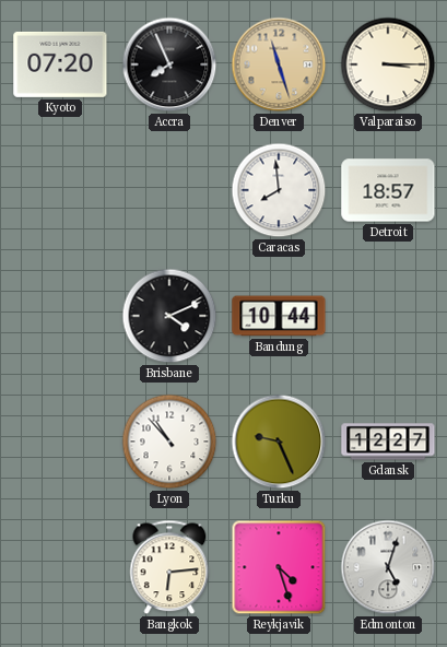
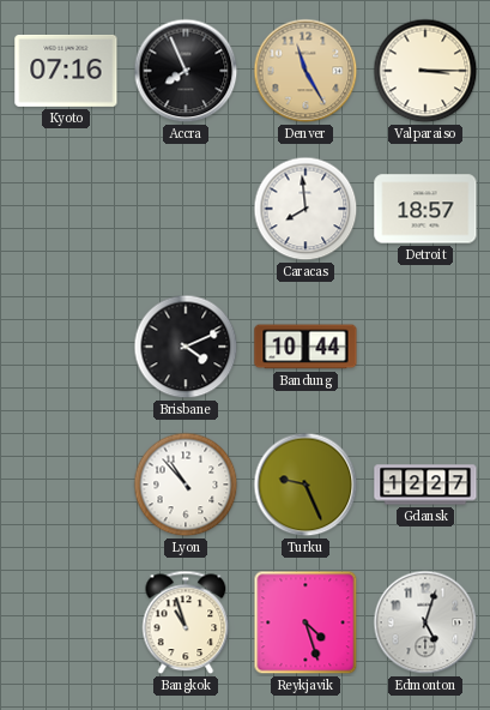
Kyoto: 07:20 -> 07:16 (66, 71)
Denver: 11:27 -> 11:25 (306, 71)
Bangkok: 6:14 -> 10:57 (186, 622)
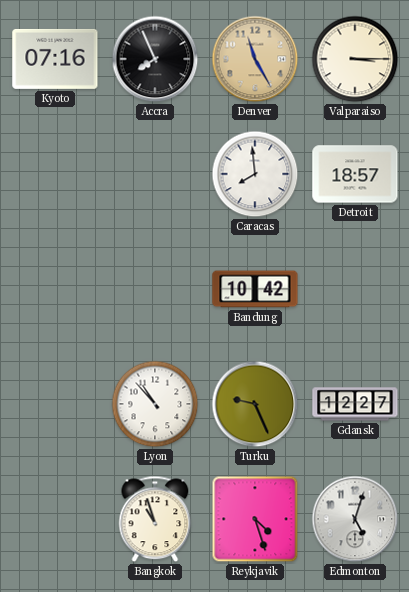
Brisbane: 4:11 -> none (186, 347)
Bandung: 10:44 -> 10:42 (255, 289)
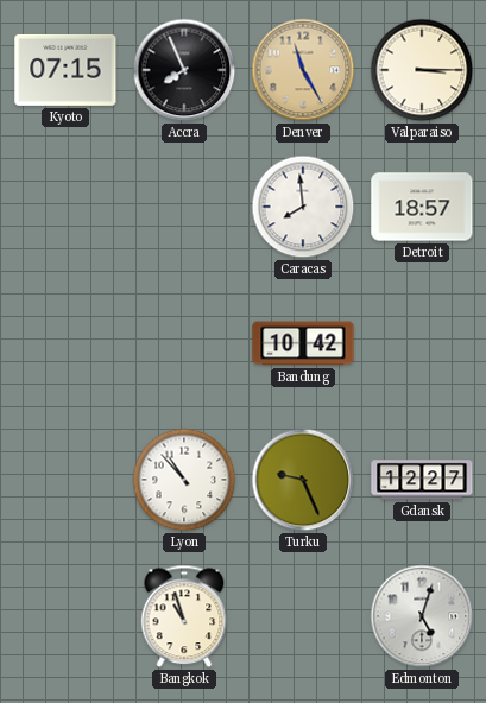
Kyoto: 07:16 -> 07:15 (65, 70)
Reykjavik: 4:27 -> none (255, 519)
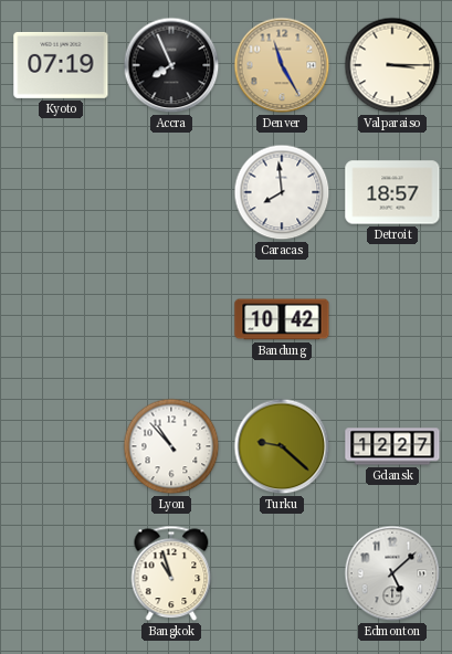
Kyoto: 07:15 -> 07:19 (61, 65)
Turku: 9:26 -> 9:22 (282, 446)
Edmonton: 5:03 -> 5:08 (392, 573)
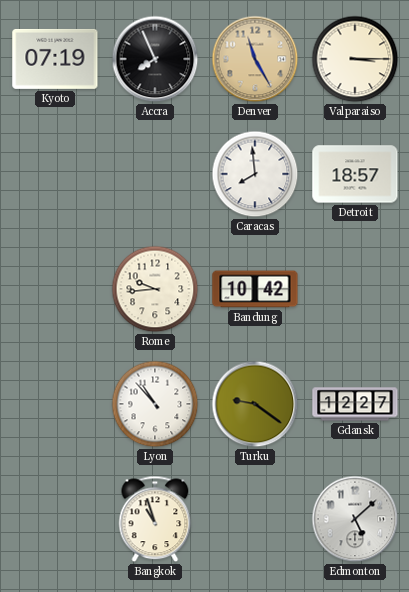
Rome: none -> 9:44 (155, 289)
Turku: 9:22 -> 9:21 (255, 404)
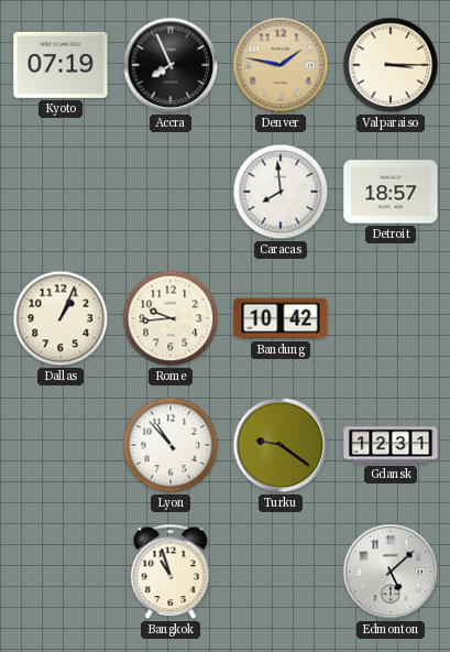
Denver: 11:25 -> 1:47 (281, 65)
Dallas: none -> 1:04 (61, 318)
Gdansk: 12:27 -> 12:31 (391, 445)
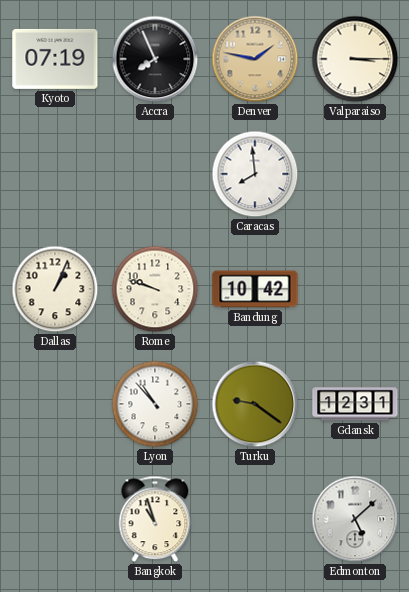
Detroit: 18:57 -> none (391, 192)
Rome: 9:44 -> 9:48 (155, 289)
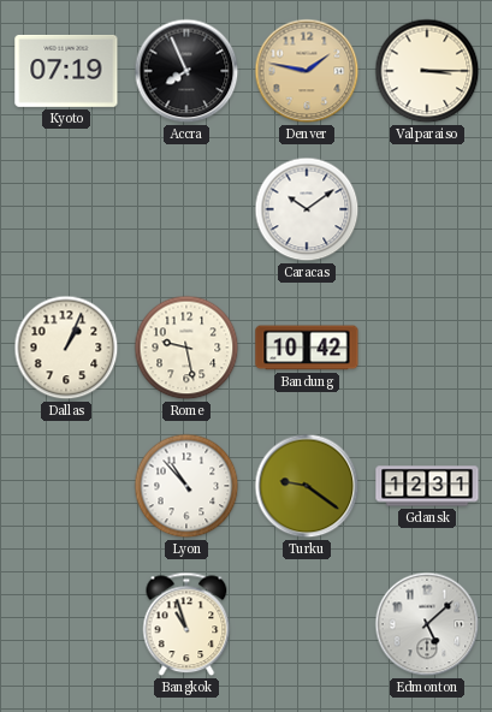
Caracas: 7:59 -> 10:09 (307, 209)
Rome: 9:48 -> 9:28 (186, 348)
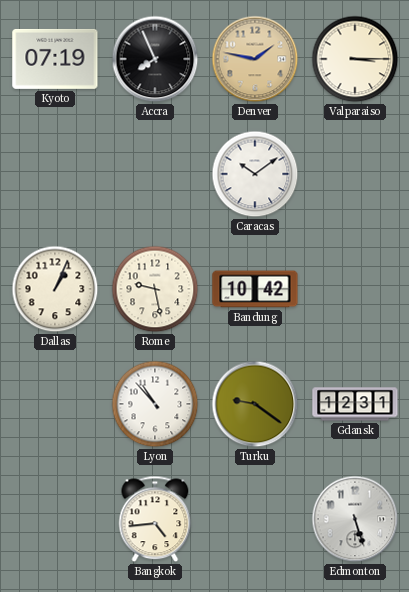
Bangkok: 10:57 -> 4:44 (155, 519)
Edmonton: 5:08 -> 5:27 (355, 519)
